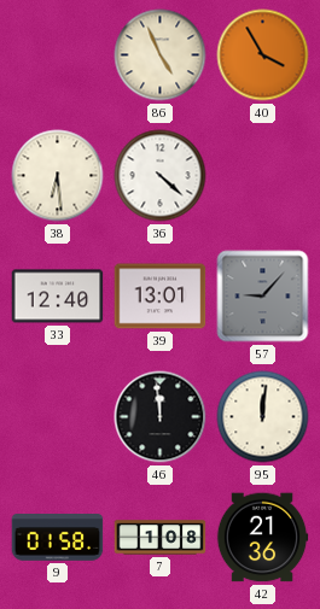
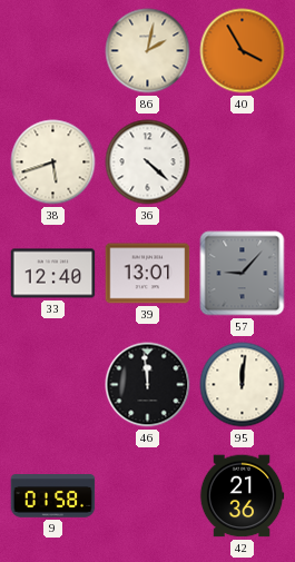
86: 4:56 -> 2:02 (148, 51)
38: 6:29 -> 5:42 (53, 162)
7: 1:08 -> none (161, 538)
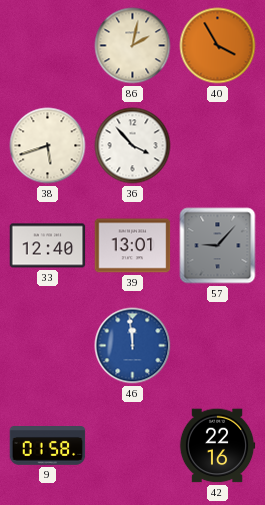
36: 4:22 -> 3:53 (133, 146)
46 dial: black -> blue (133, 346)
95: 12:01 -> none (243, 385)
42: 21:36 -> 22:16 (217, 446)
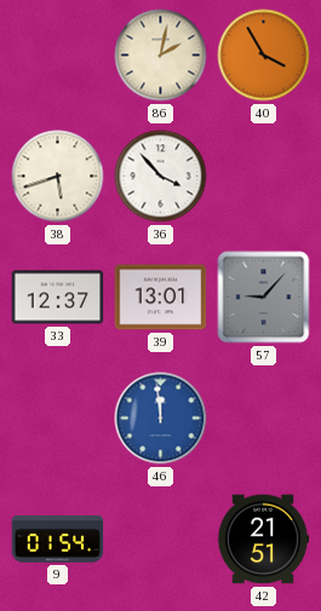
33: 12:40 -> 12:37 (58, 298)
9: 01:58 -> 01:54 (58, 540)
42: 22:16 -> 21:51 (263, 540)
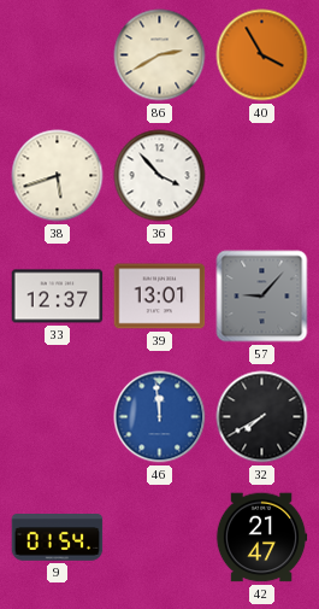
86: 2:02 -> 2:40 (160, 55)
32: none -> 7:40 (262, 417)
42: 21:51 -> 21:47 (261, 538)
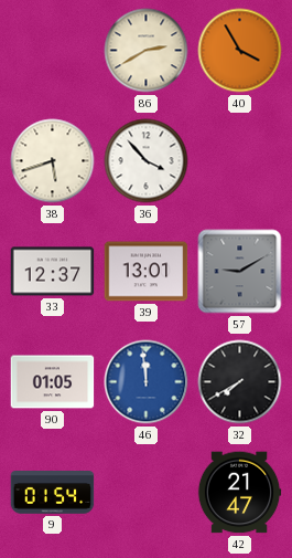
57: 9:07 -> 9:10 (240, 272)
90: none -> 01:05 (53, 382)
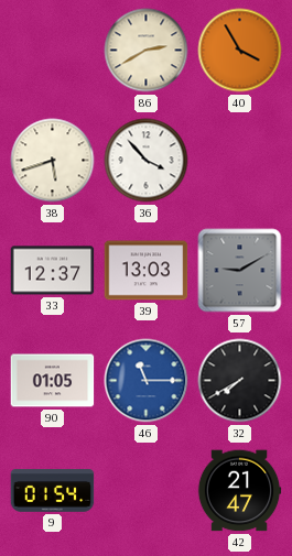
39: 13:01 -> 13:03 (147, 271)
46: 11:59 -> 11:15 (147, 381)
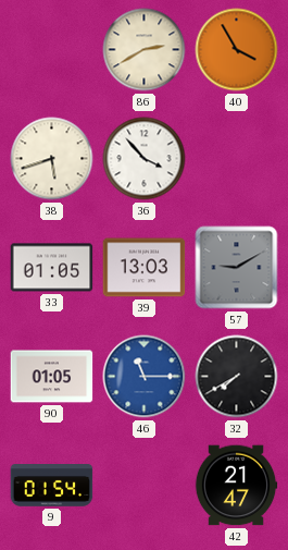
33: 12:37 -> 01:05 (52, 268)
